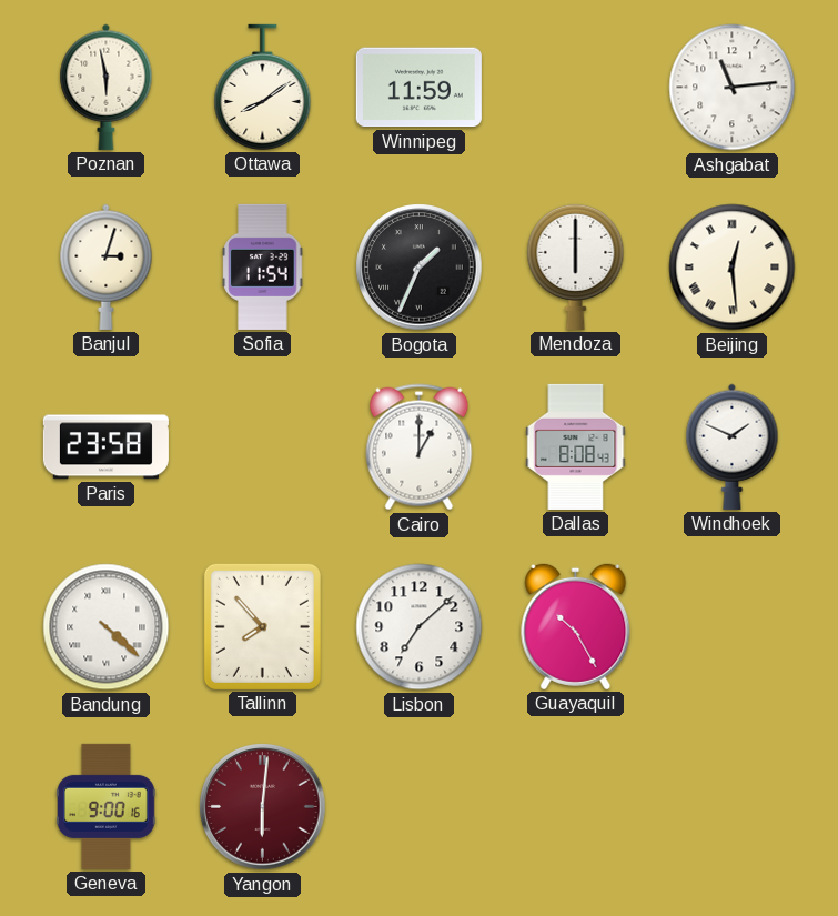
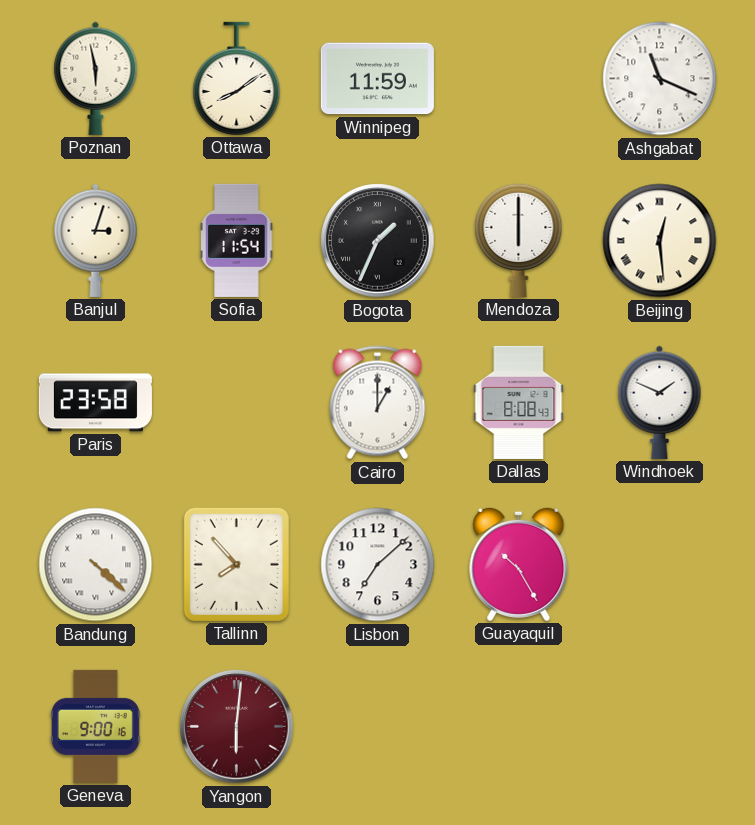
Ashgabat: 11:14 -> 11:19 (660, 79)
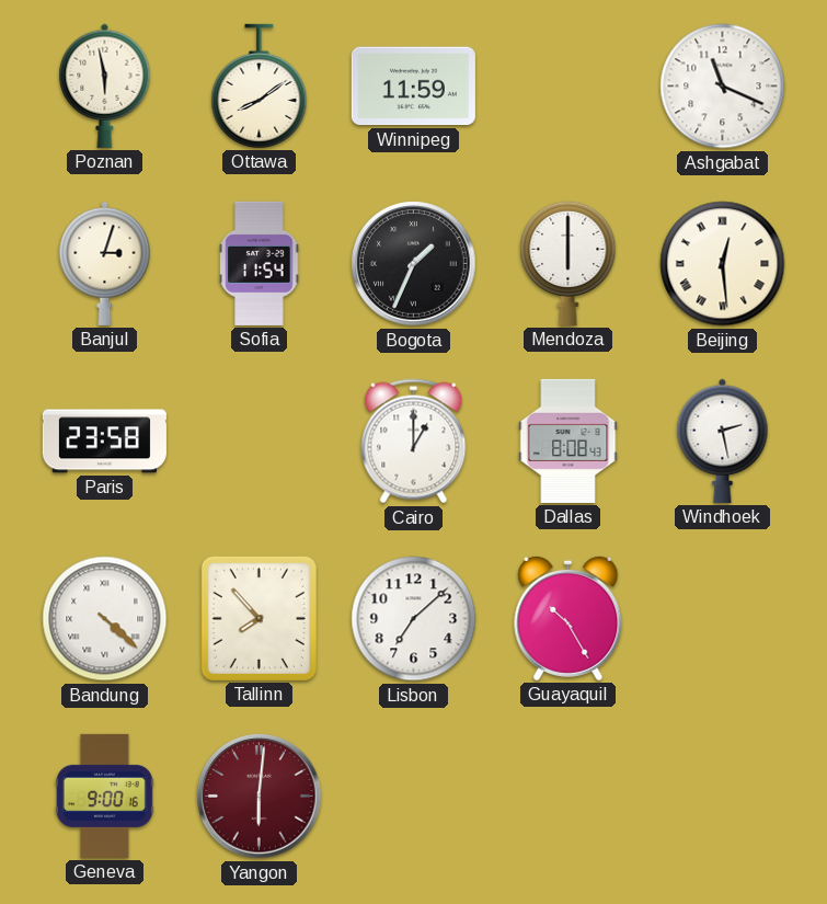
Windhoek: 1:49 -> 2:28 (723, 440)
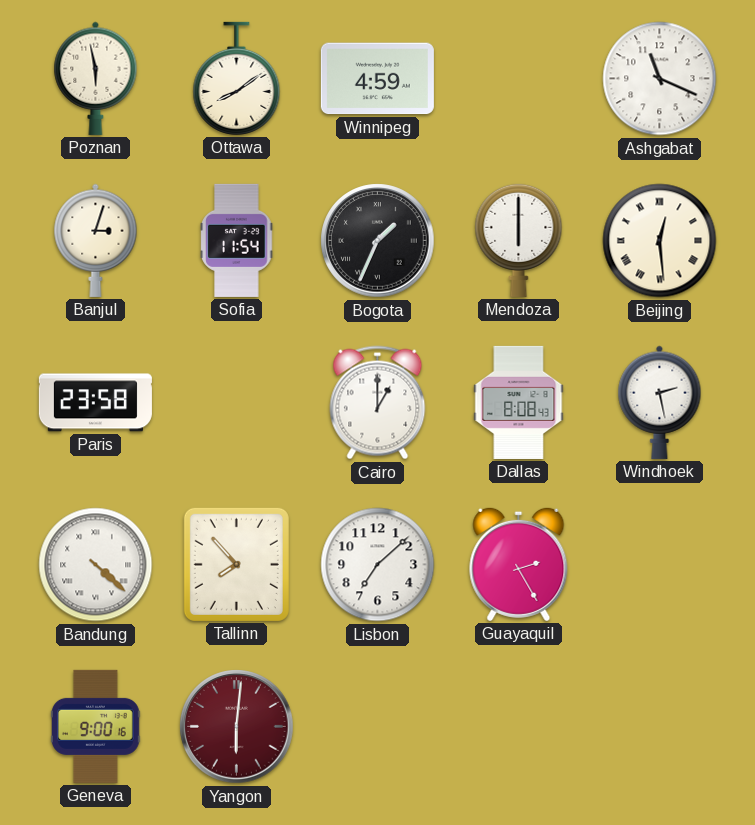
Winnipeg: 11:59 -> 4:59 (377, 79)
Guayaquil: 10:25 -> 2:25 (519, 564)
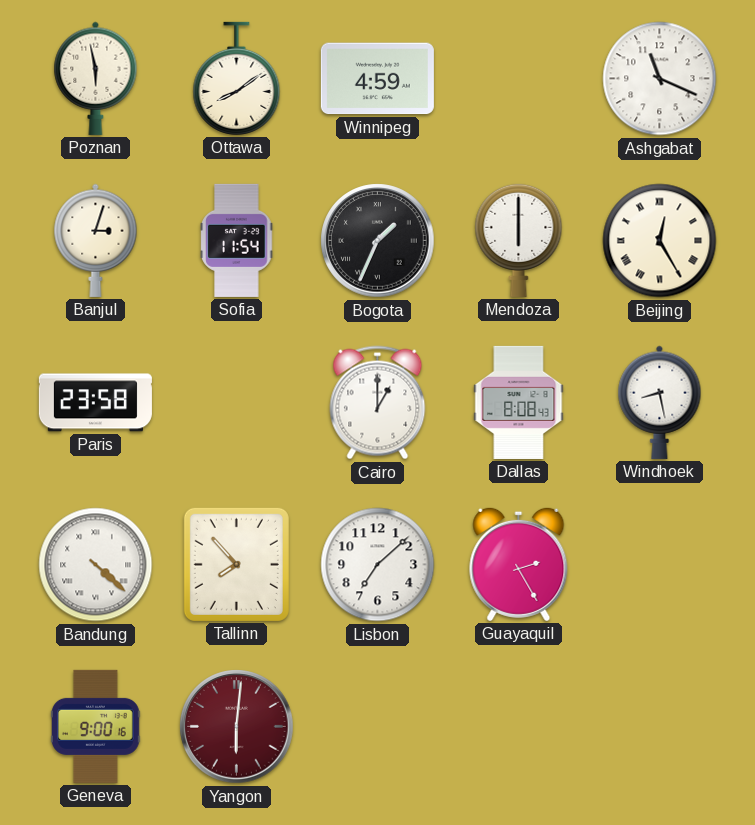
Beijing: 12:29 -> 12:25 (660, 241)
Windhoek: 2:28 -> 8:28 (660, 402)
